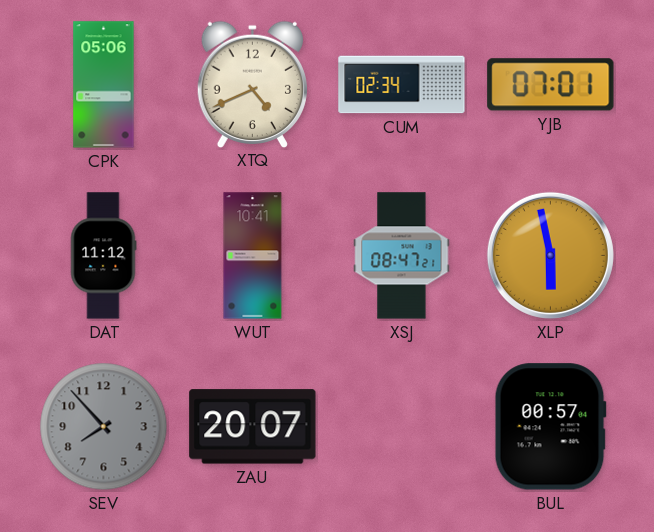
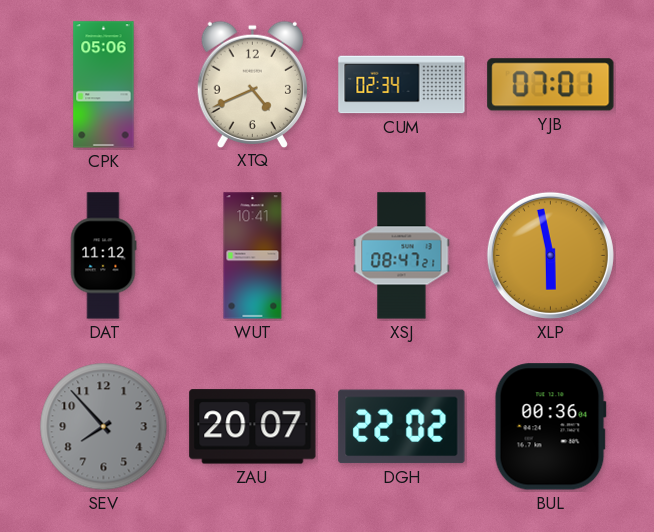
DGH: none -> 22:02 (402, 427)
BUL: 00:57 -> 00:36 (550, 427)
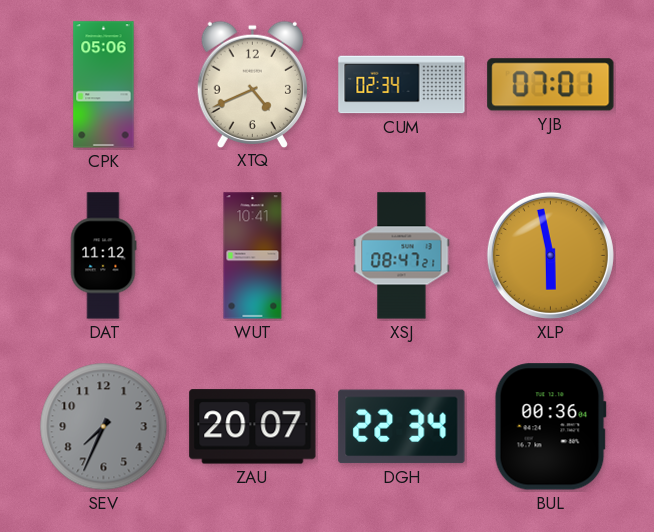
SEV: 7:53 -> 7:34 (104, 427)
DGH: 22:02 -> 22:34 (402, 427)
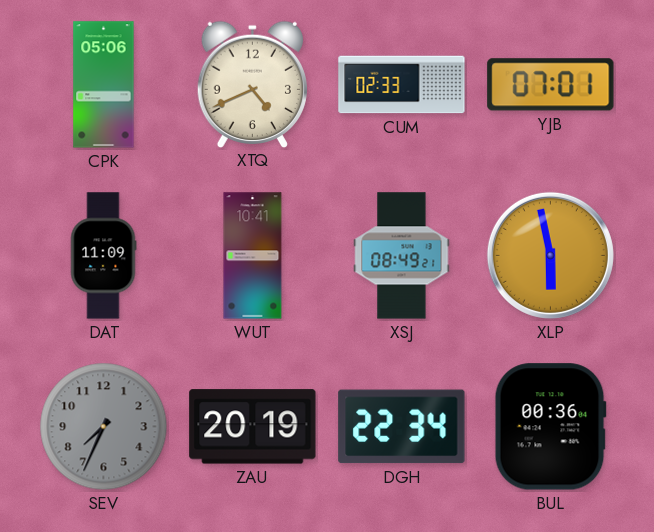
CUM: 02:34 -> 02:33 (402, 85)
DAT: 11:12 -> 11:09 (103, 256)
XSJ: 08:47 -> 08:49 (402, 256)
ZAU: 20:07 -> 20:19 (253, 427)
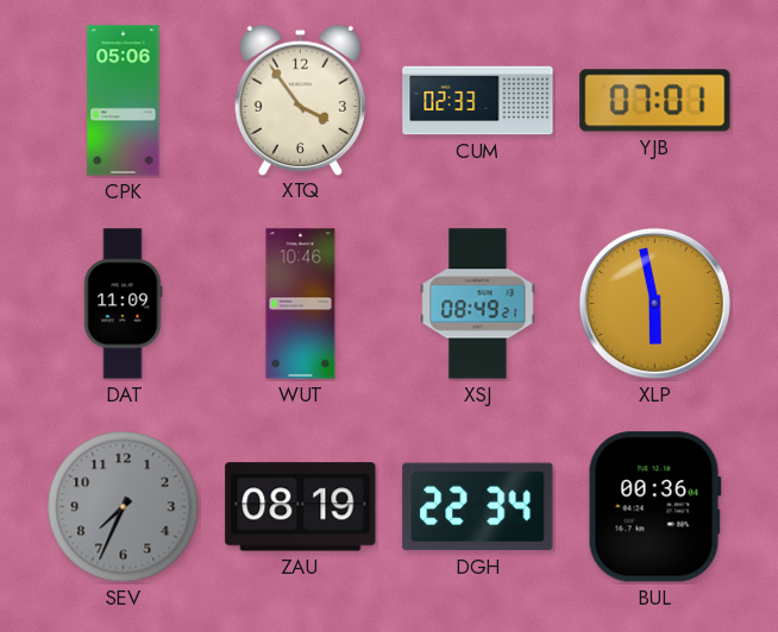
XTQ: 4:41 -> 3:54 (300, 100)
WUT: 10:41 -> 10:46 (301, 304)
ZAU: 20:19 -> 08:19 (301, 507)
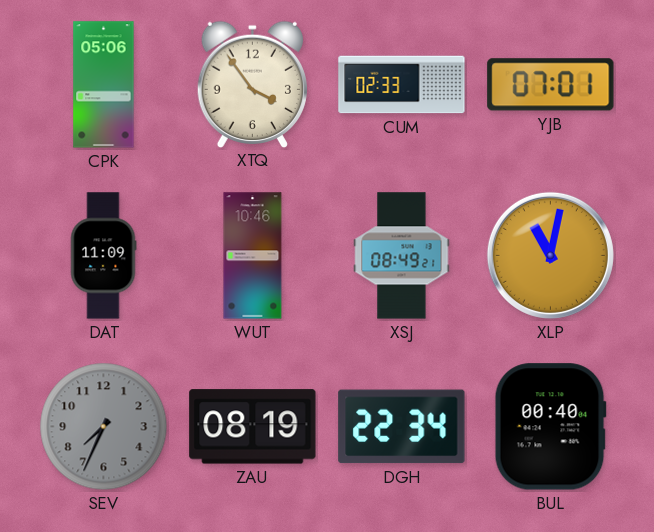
XLP: 5:58 -> 11:02 (550, 255)
BUL: 00:36 -> 00:40 (550, 427)
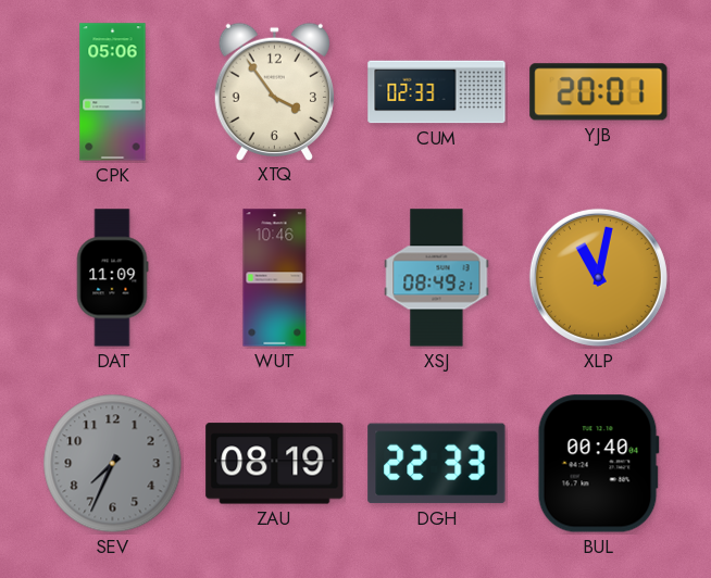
YJB: 07:01 -> 20:01 (599, 92)
DGH: 22:34 -> 22:33 (437, 464)
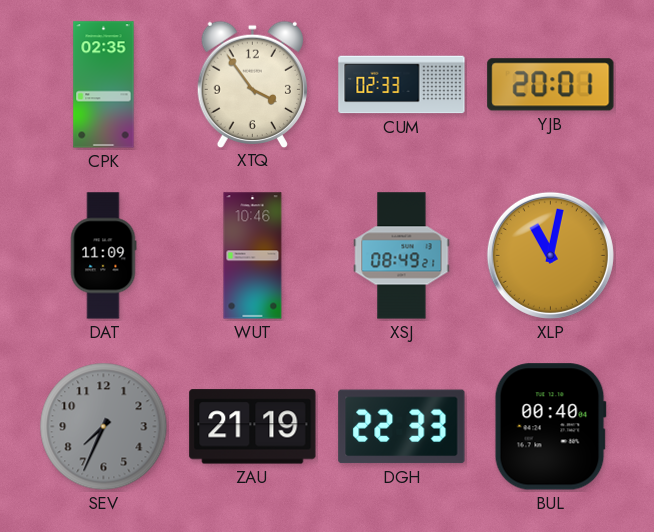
CPK: 05:06 -> 02:35 (104, 85)
ZAU: 08:19 -> 21:19 (253, 427)
